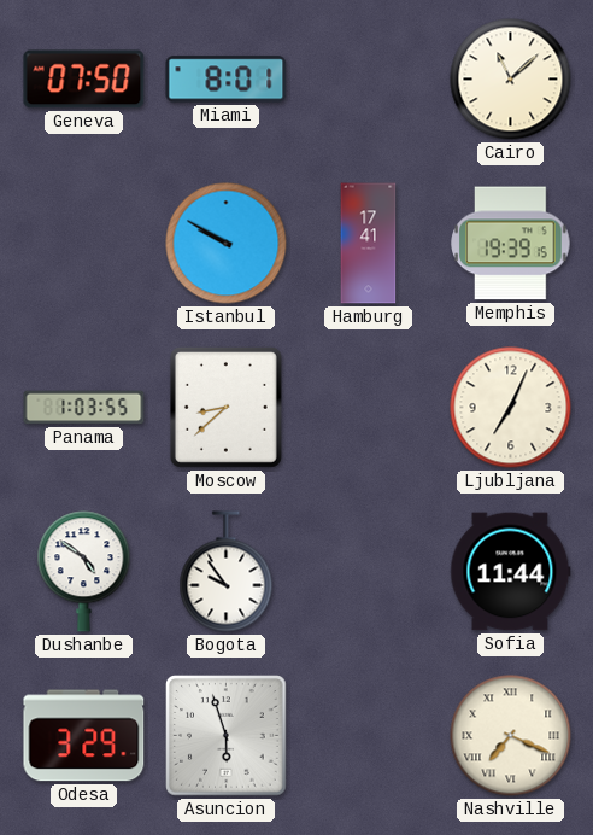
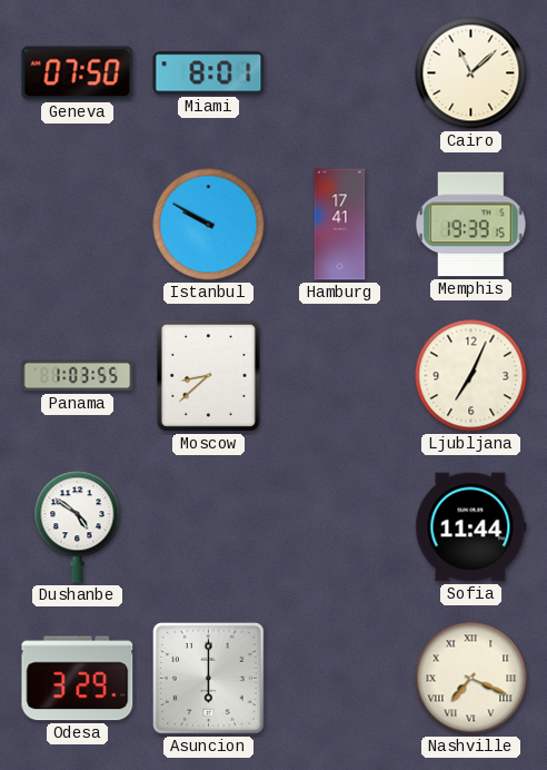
Bogota: 9:54 -> none (227, 572)
Asuncion: 5:57 -> 6:00 (209, 679)
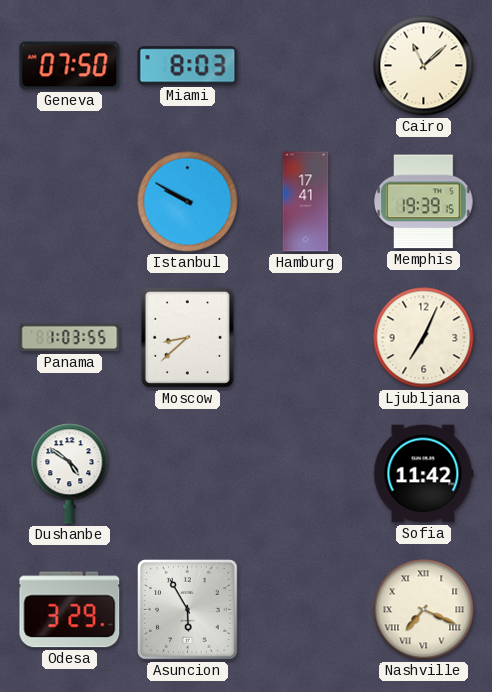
Miami: 8:01 -> 8:03 (188, 66)
Sofia: 11:44 -> 11:42 (424, 474)
Asuncion: 6:00 -> 5:55 (188, 610)
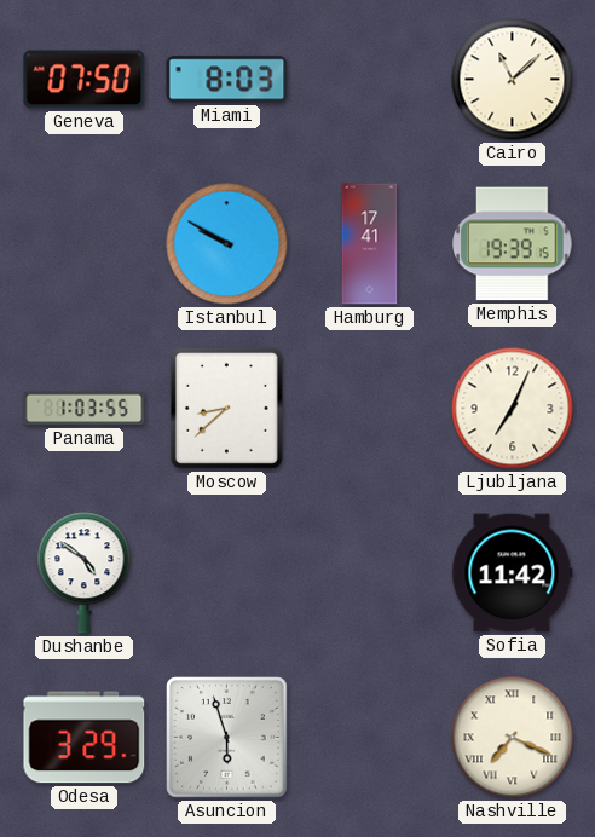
Asuncion: 5:55 -> 5:57 (227, 738)
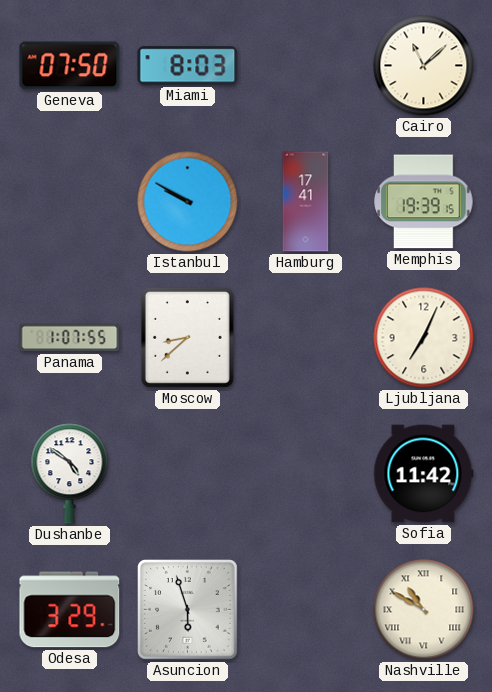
Panama: 1:03 -> 1:07 (70, 338)
Nashville: 7:19 -> 10:50 (424, 610)
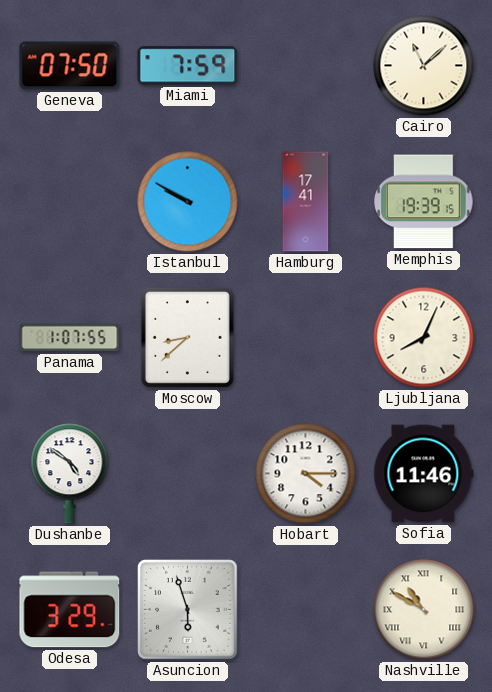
Miami: 8:03 -> 7:59 (188, 66)
Ljubljana: 7:04 -> 8:04 (424, 338)
Hobart: none -> 4:15 (306, 474)
Sofia: 11:42 -> 11:46 (424, 474)
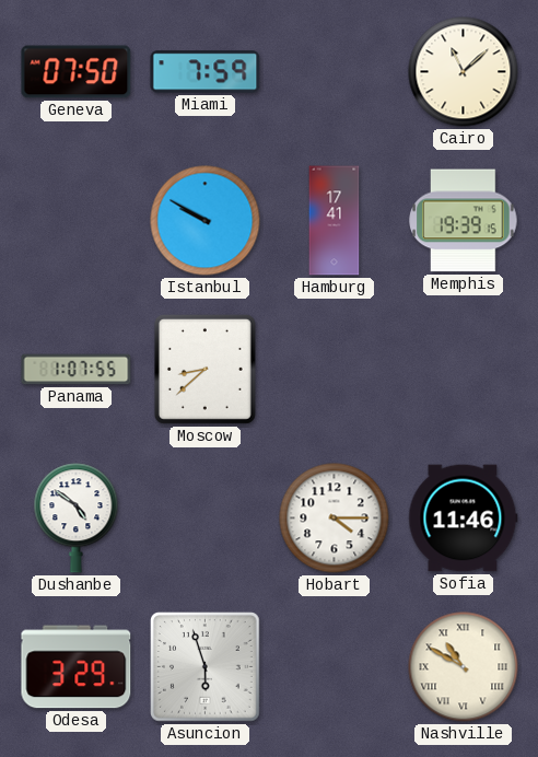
Ljubljana: 8:04 -> none (424, 338)
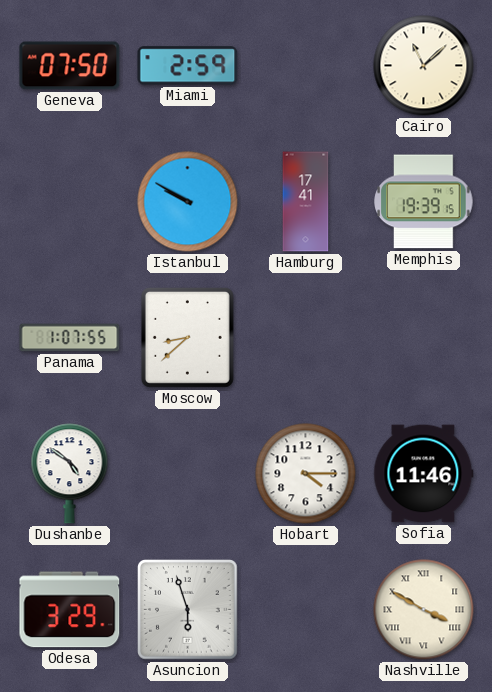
Miami: 7:59 -> 2:59 (188, 66)
Nashville: 10:50 -> 3:50 (424, 610)
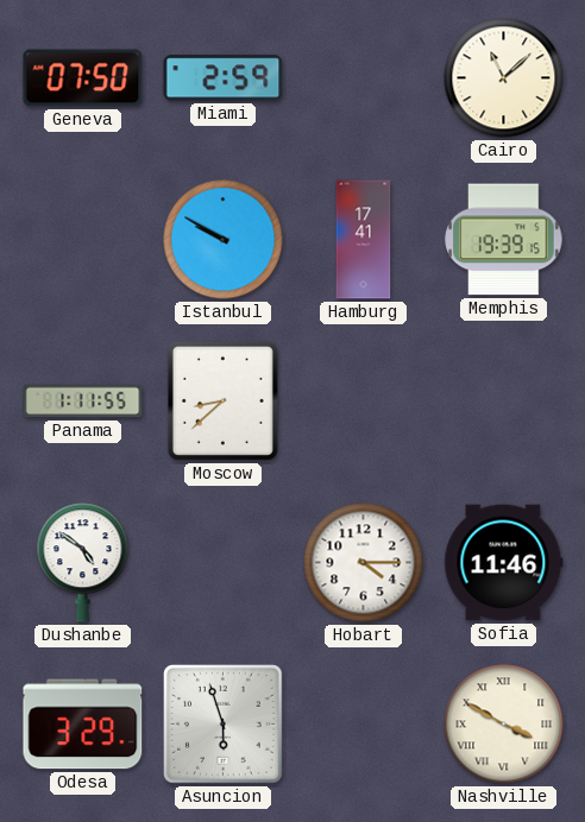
Panama: 1:07 -> 1:11 (83, 401)
